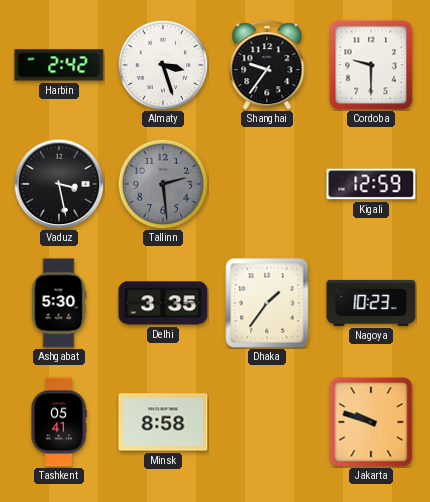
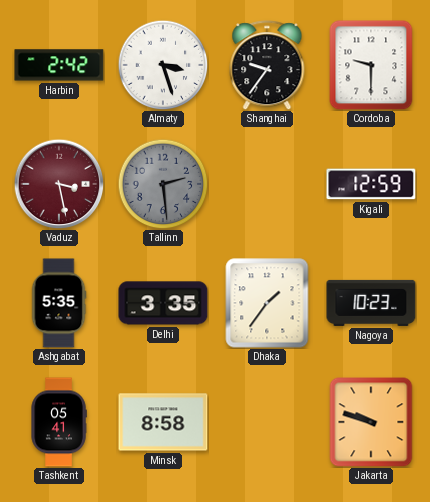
Vaduz dial: black -> burgundy (59, 184)
Ashgabat: 5:30 -> 5:35 (59, 303)
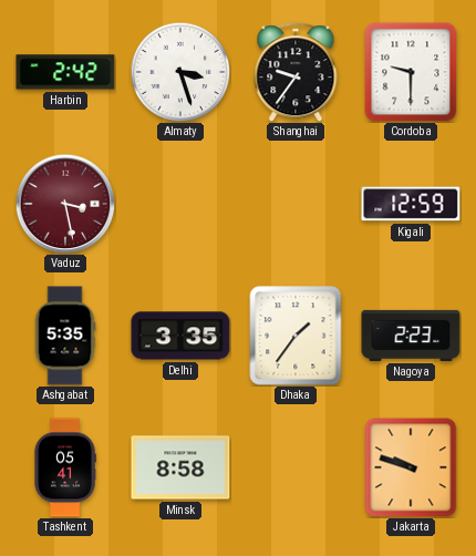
Tallinn: 2:29 -> none (163, 184)
Nagoya: 10:23 -> 2:23 (411, 336)
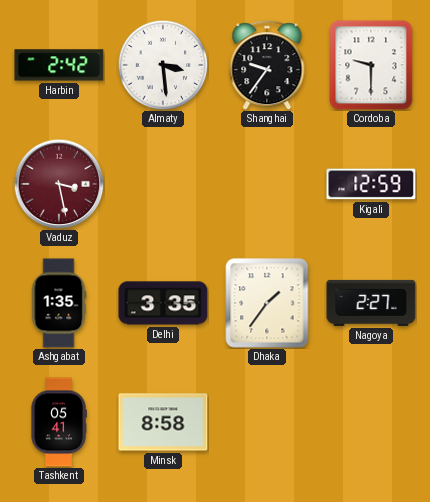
Almaty: 3:27 -> 3:29 (163, 65)
Ashgabat: 5:35 -> 1:35 (59, 303)
Nagoya: 2:23 -> 2:27 (371, 303)
Jakarta: 9:48 -> none (411, 467)
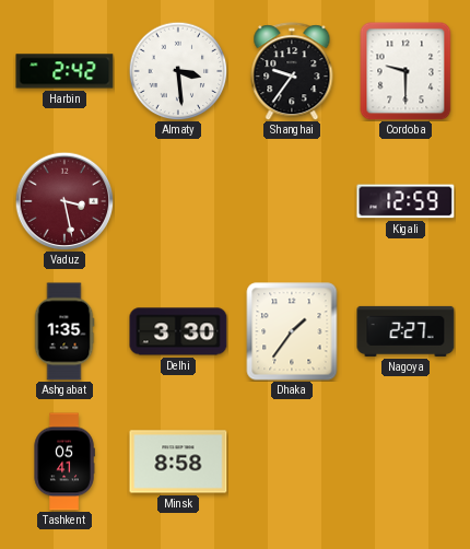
Delhi: 3:35 -> 3:30 (178, 331)
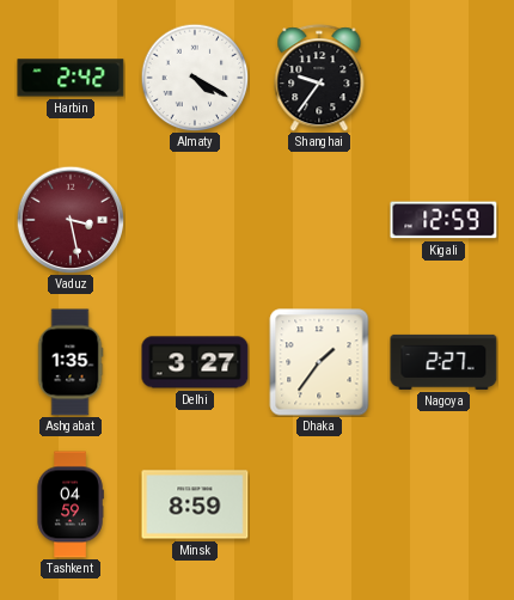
Almaty: 3:29 -> 4:20 (195, 78)
Cordoba: 9:30 -> none (406, 71)
Delhi: 3:30 -> 3:27 (195, 362)
Tashkent: 05:41 -> 04:59 (71, 504)
Minsk: 8:58 -> 8:59 (195, 504)
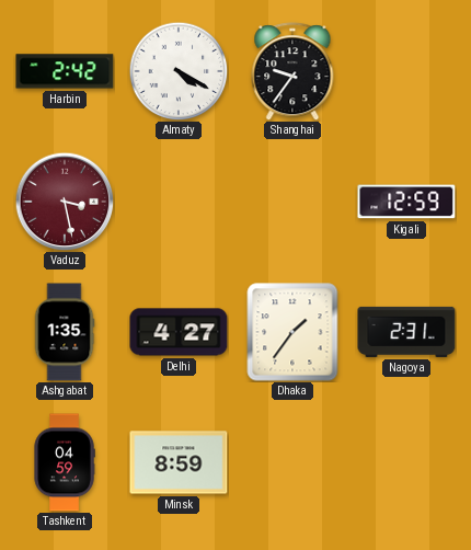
Delhi: 3:27 -> 4:27 (179, 332)
Nagoya: 2:27 -> 2:31 (406, 332)
